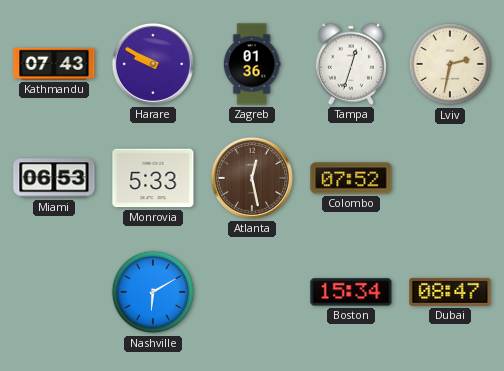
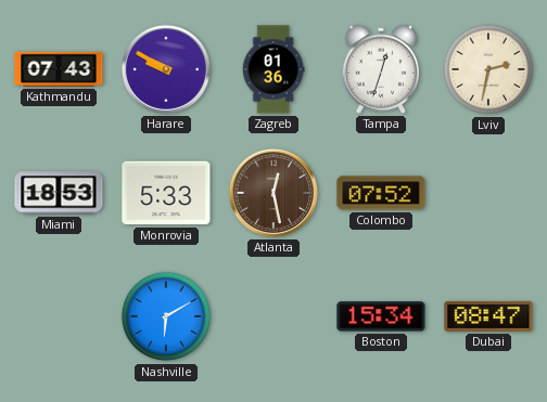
Miami: 06:53 -> 18:53 (59, 193)
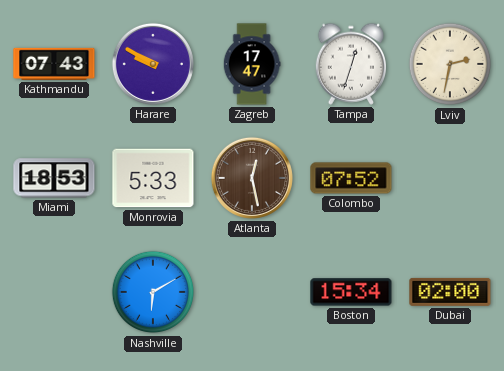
Zagreb: 01:36 -> 17:47 (252, 64)
Dubai: 08:47 -> 02:00 (450, 292)
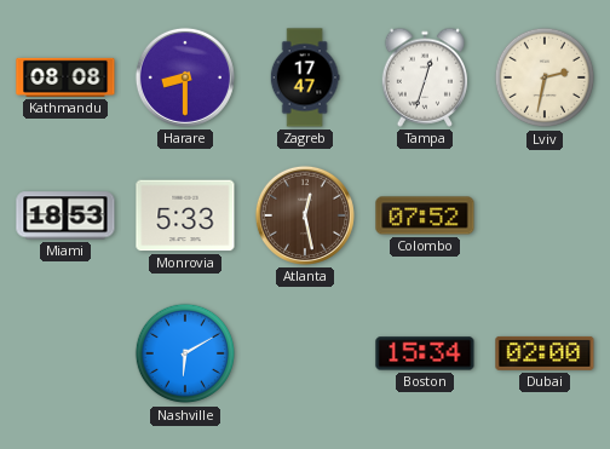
Kathmandu: 07:43 -> 08:08 (65, 77)
Harare: 9:50 -> 8:30 (185, 77)
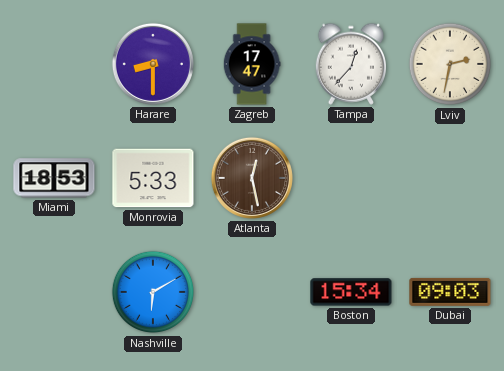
Kathmandu: 08:08 -> none (65, 77)
Tampa: 12:33 -> 12:37 (350, 64)
Colombo: 07:52 -> none (425, 215)
Dubai: 02:00 -> 09:03 (450, 292)
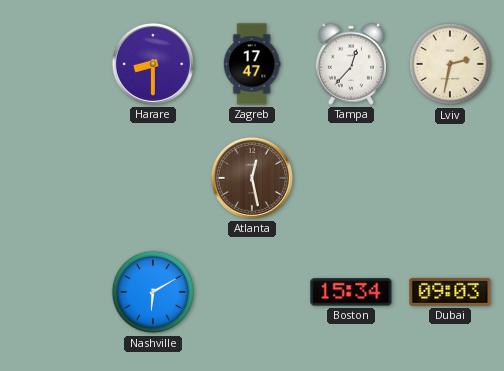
Miami: 18:53 -> none (54, 178)
Monrovia: 5:33 -> none (153, 178)
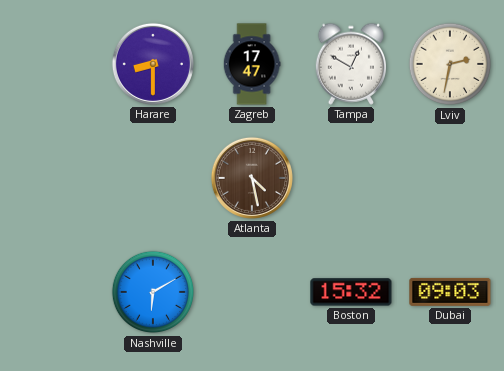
Tampa: 12:37 -> 12:50 (350, 64)
Atlanta: 12:28 -> 4:28 (252, 178)
Boston: 15:34 -> 15:32 (351, 292)
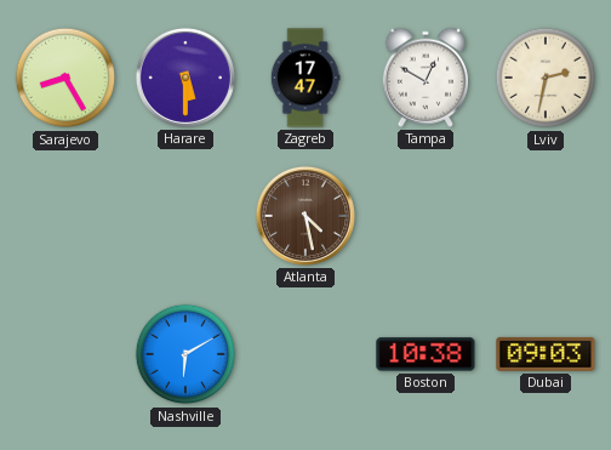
Sarajevo: none -> 8:25 (65, 78)
Harare: 8:30 -> 5:30 (185, 78)
Boston: 15:32 -> 10:38 (426, 354)
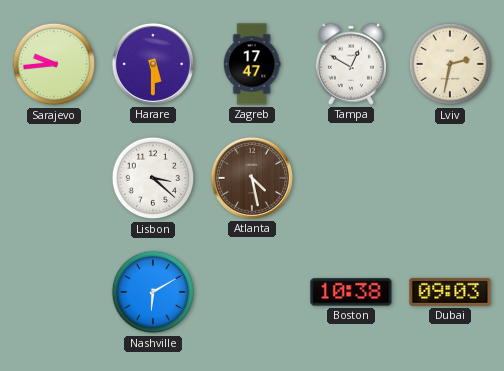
Sarajevo: 8:25 -> 9:44 (54, 64)
Lisbon: none -> 3:22 (153, 178)
